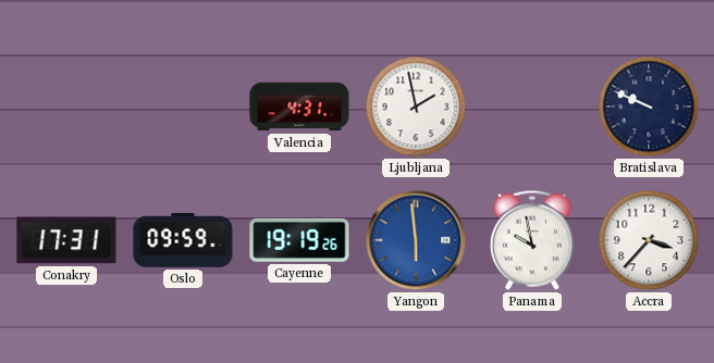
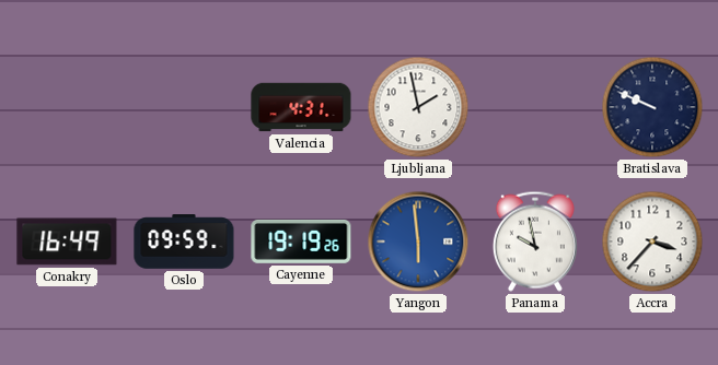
Conakry: 17:31 -> 16:49 (67, 242)
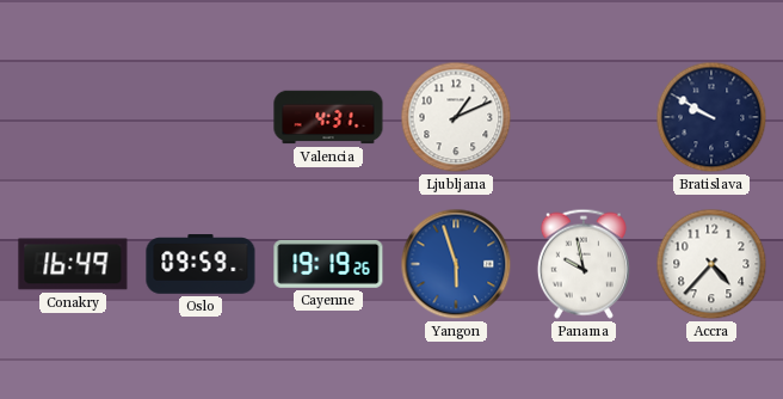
Ljubljana: 1:58 -> 1:11 (456, 117)
Bratislava: 9:49 -> 9:50 (711, 117)
Yangon: 5:59 -> 5:57 (456, 264)
Accra: 3:37 -> 4:37 (711, 264)
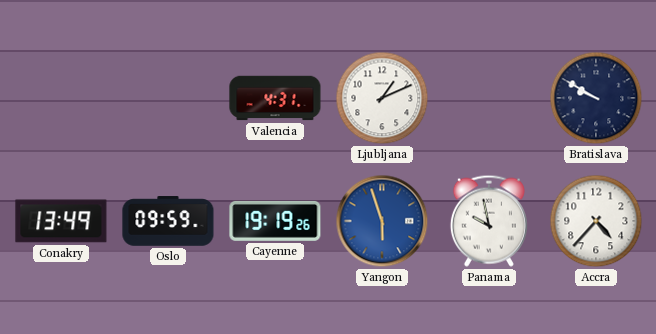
Conakry: 16:49 -> 13:49 (61, 221)
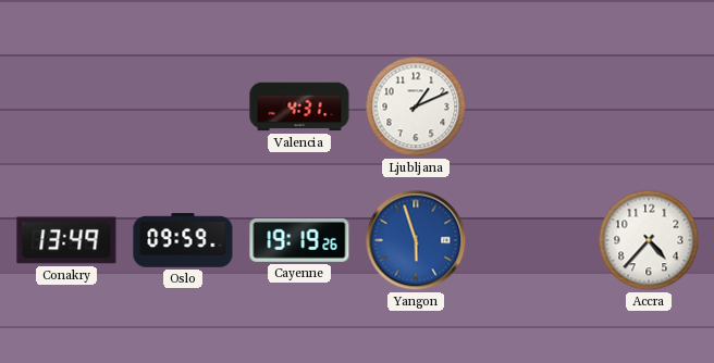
Bratislava: 9:50 -> none (596, 98)
Panama: 9:58 -> none (489, 221)
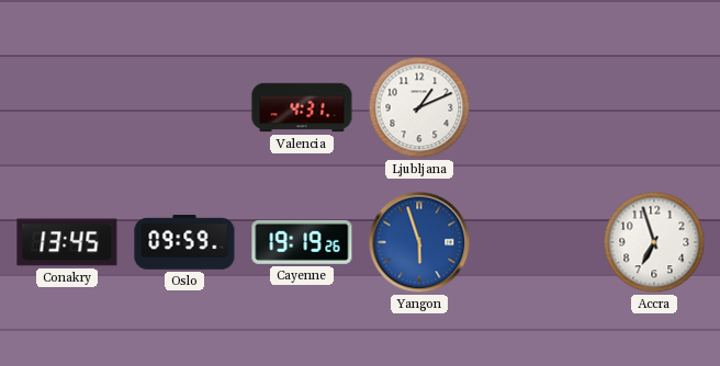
Conakry: 13:49 -> 13:45 (67, 242)
Accra: 4:37 -> 6:57 (654, 242)
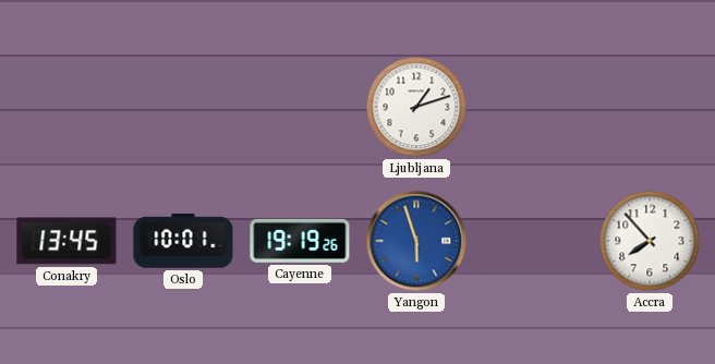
Valencia: 4:31 -> none (302, 107)
Ljubljana: 1:11 -> 1:12 (416, 107)
Oslo: 09:59 -> 10:01 (183, 241)
Accra: 6:57 -> 7:53 (650, 241)
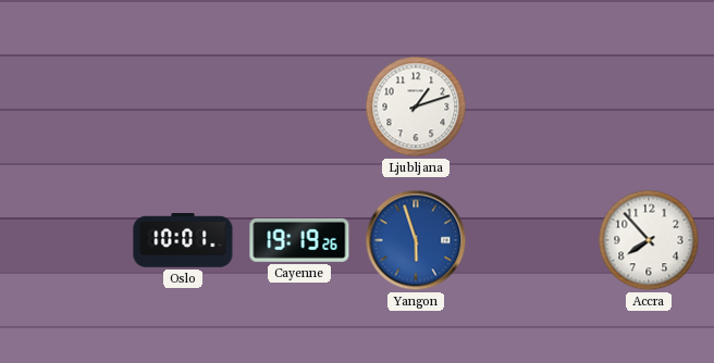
Conakry: 13:45 -> none (66, 241)
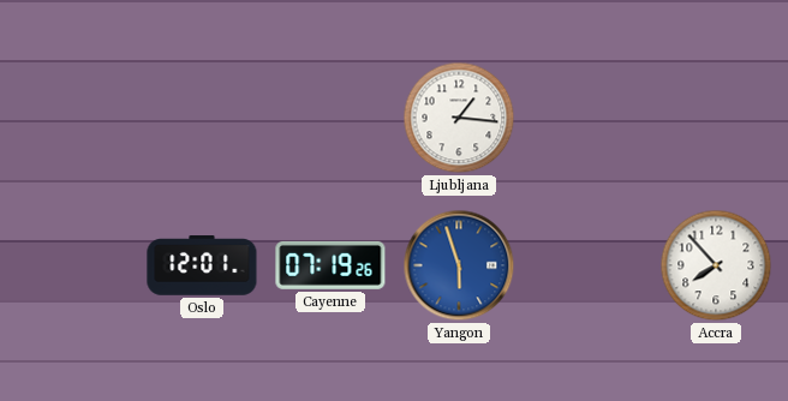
Ljubljana: 1:12 -> 1:16 (459, 118)
Oslo: 10:01 -> 12:01 (202, 265)
Cayenne: 19:19 -> 07:19 (330, 265)
